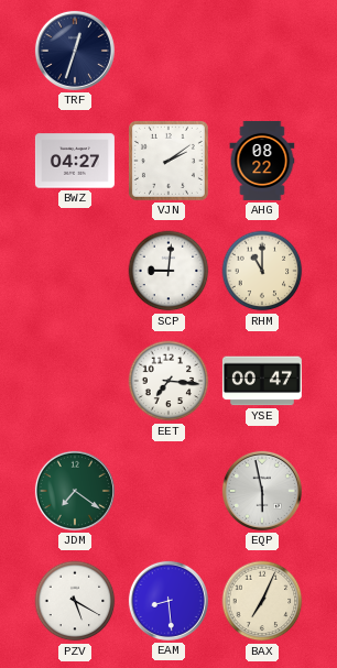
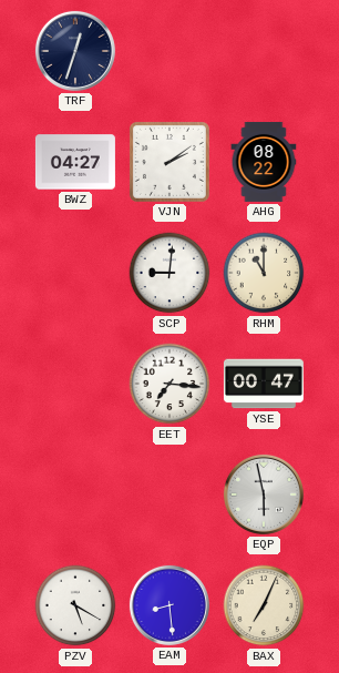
JDM: 7:21 -> none (75, 491)
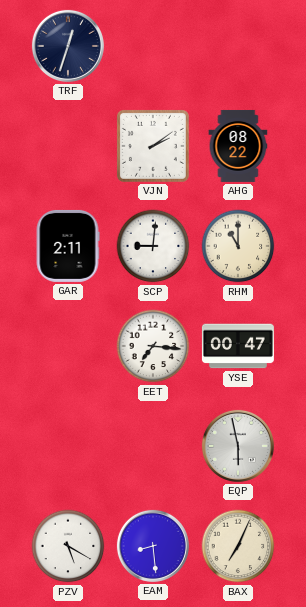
BWZ: 04:27 -> none (75, 162)
GAR: none -> 2:11 (68, 246)
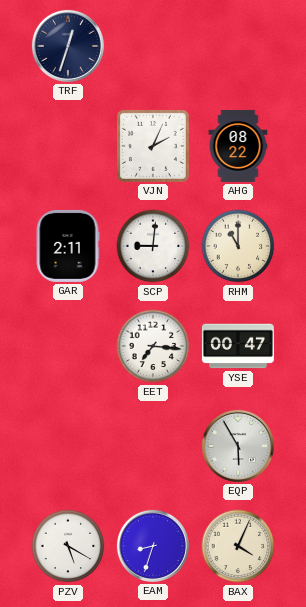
VJN: 2:09 -> 2:04 (153, 146)
EQP: 5:58 -> 5:55 (238, 446)
EAM: 8:29 -> 8:33 (153, 546)
BAX: 7:04 -> 4:04 (238, 546)
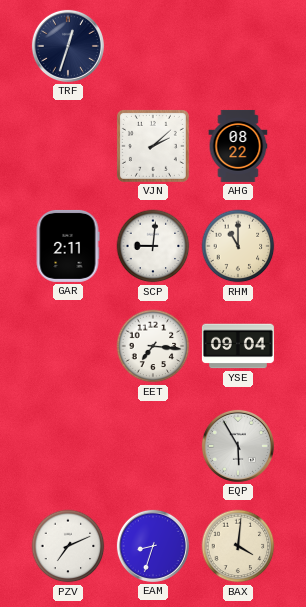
VJN: 2:04 -> 2:08 (153, 146)
YSE: 00:47 -> 09:04 (238, 346)
PZV: 5:20 -> 7:11 (68, 546)
BAX: 4:04 -> 4:01 (238, 546)
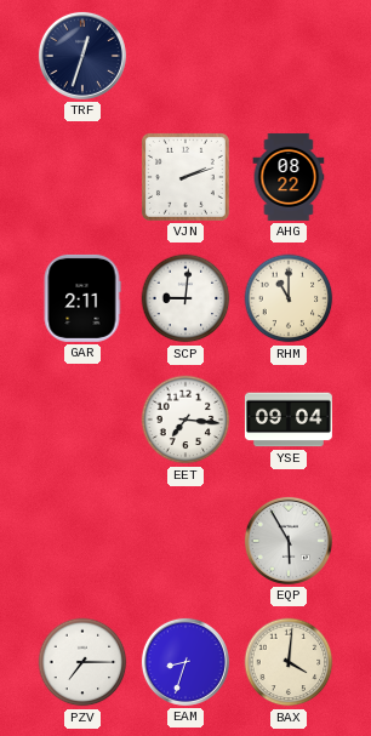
VJN: 2:08 -> 2:12 (185, 177)
PZV: 7:11 -> 7:15 (82, 662)
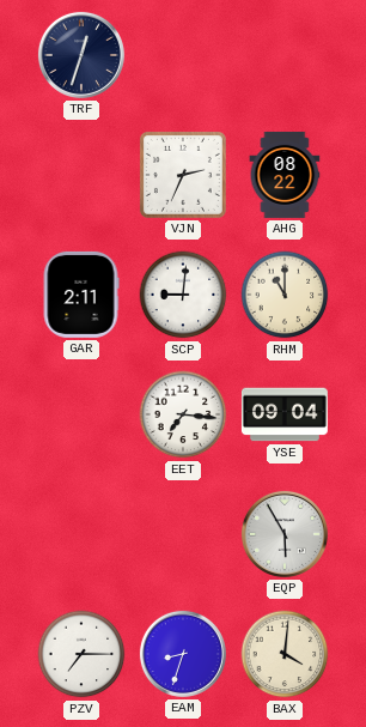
VJN: 2:12 -> 2:34 (183, 175)
